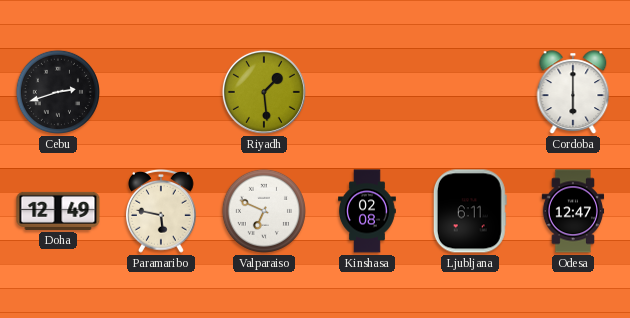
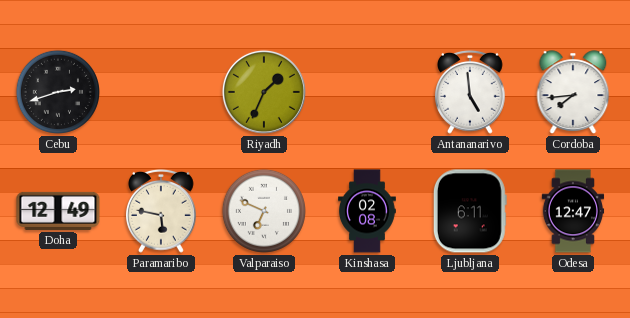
Riyadh: 1:29 -> 1:34 (264, 92)
Antananarivo: none -> 4:59 (471, 92)
Cordoba: 6:00 -> 7:44 (573, 92)
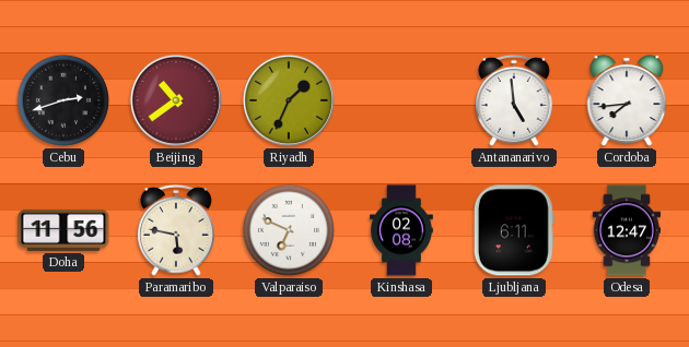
Beijing: none -> 10:39 (176, 100)
Doha: 12:49 -> 11:56 (63, 230)
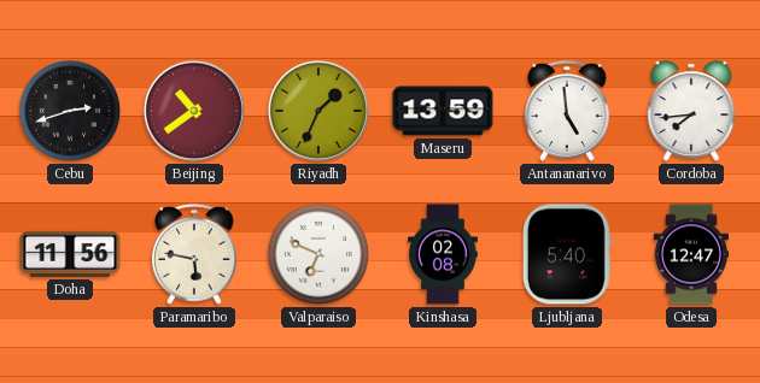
Maseru: none -> 13:59 (443, 111)
Ljubljana: 6:11 -> 5:40 (567, 254)
